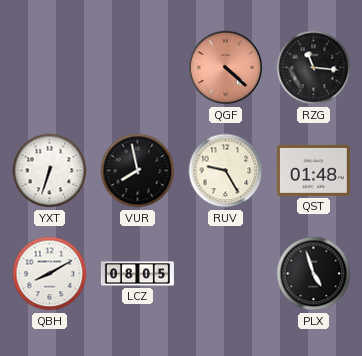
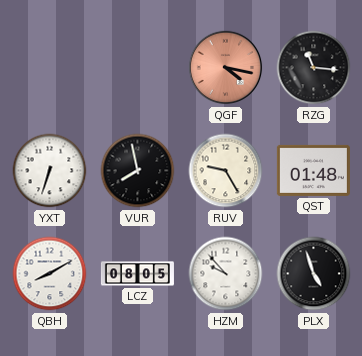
QGF: 4:22 -> 4:17 (226, 68)
HZM: none -> 9:53 (226, 274)
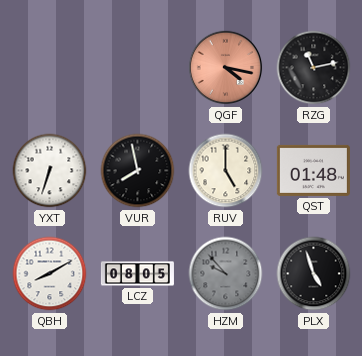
RZG: 11:16 -> 11:13 (314, 68)
RUV: 9:25 -> 5:00 (226, 171)
HZM dial: white -> grey (226, 274)
